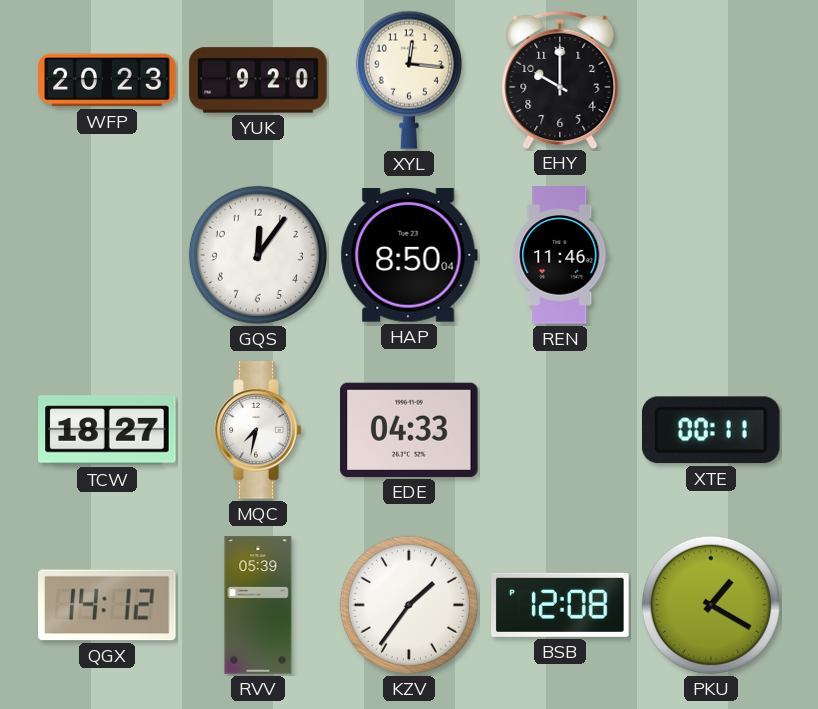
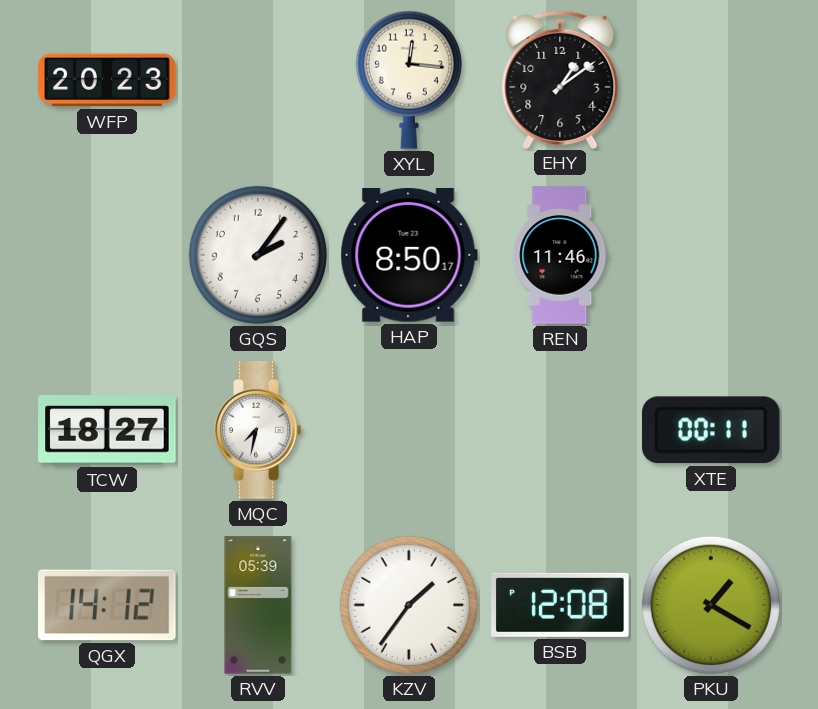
YUK: 9:20 -> none (258, 80)
EHY: 10:00 -> 1:09 (560, 79)
GQS: 12:06 -> 2:06 (258, 255)
HAP: 8:50:04 -> 8:50:17 (409, 255)
EDE: 04:33 -> none (409, 430)
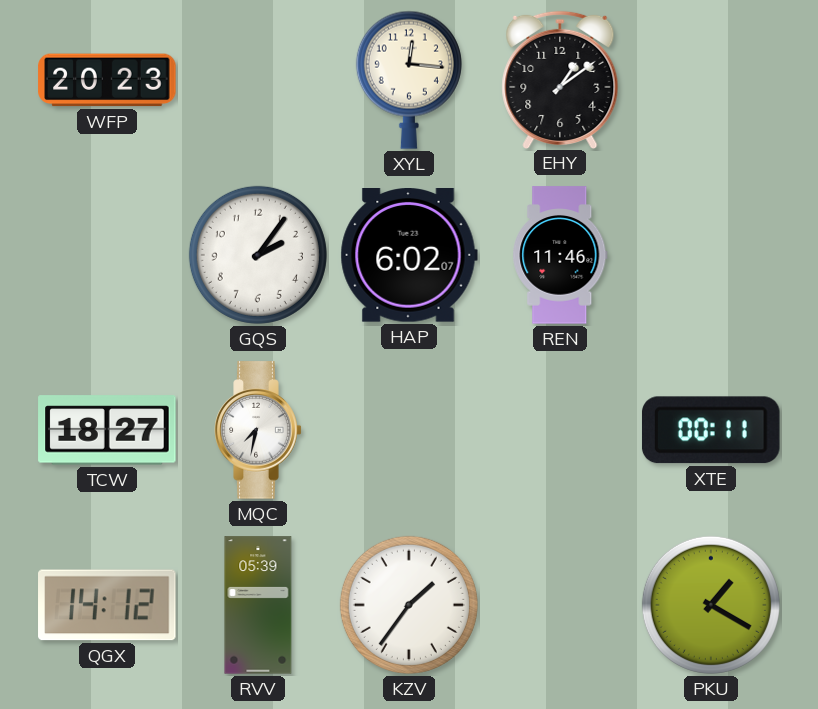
HAP: 8:50 -> 6:02 (409, 255)
BSB: 12:08 -> none (560, 605)
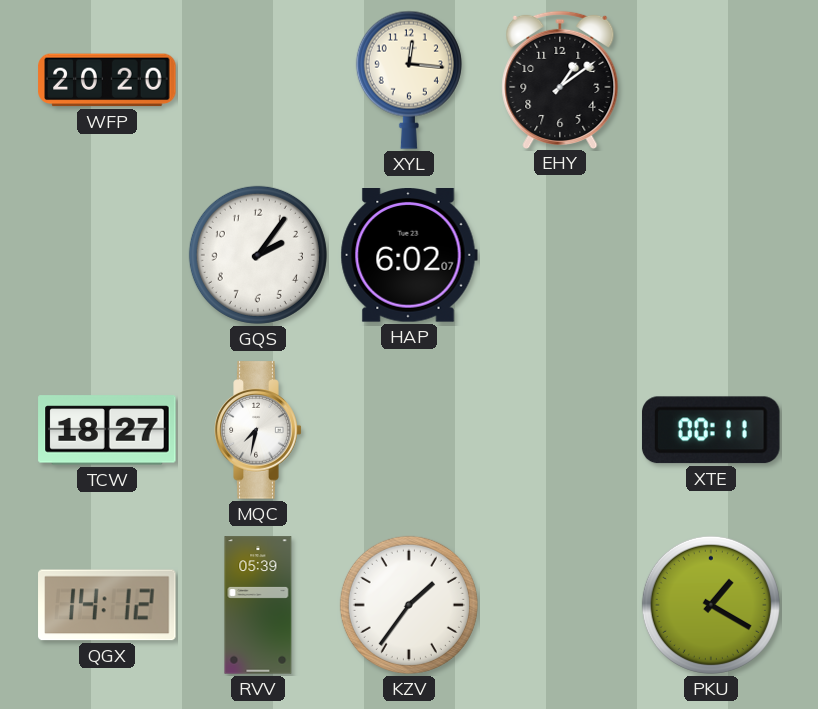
WFP: 20:23 -> 20:20 (107, 80)
REN: 11:46 -> none (560, 255)
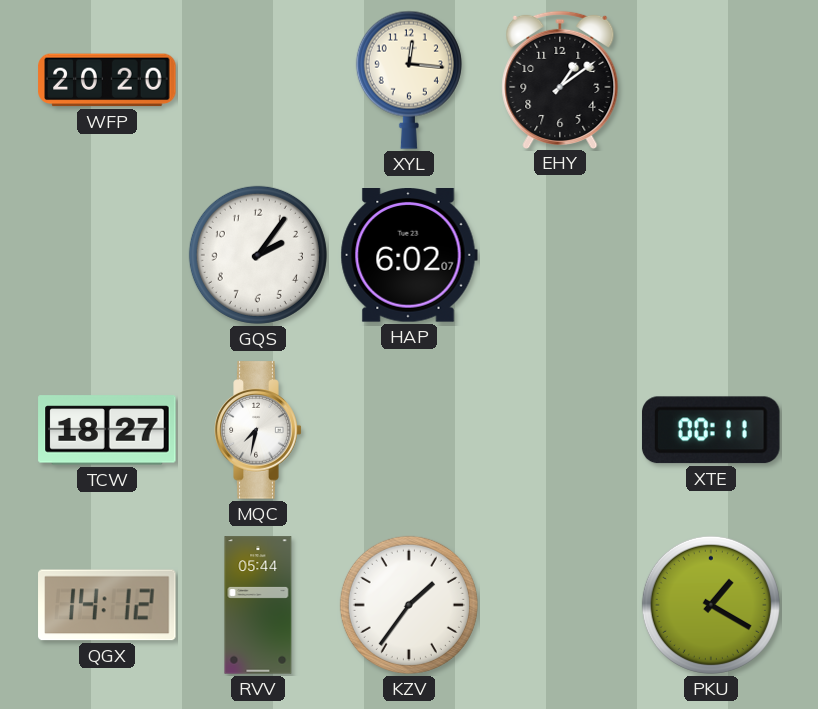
RVV: 05:39 -> 05:44 (258, 605)
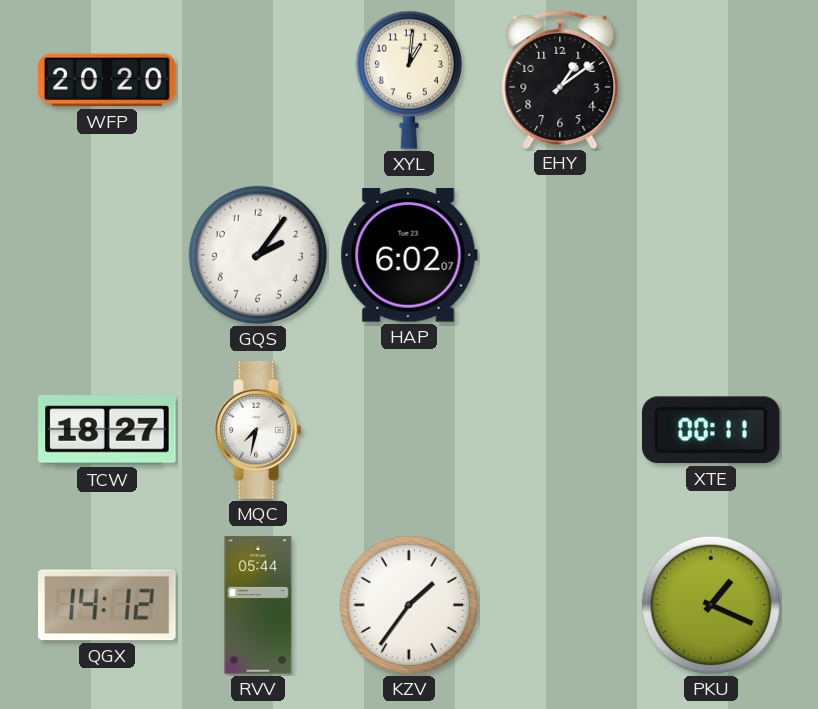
XYL: 12:16 -> 1:01 (409, 80)
PKU: 1:20 -> 1:19 (711, 605)
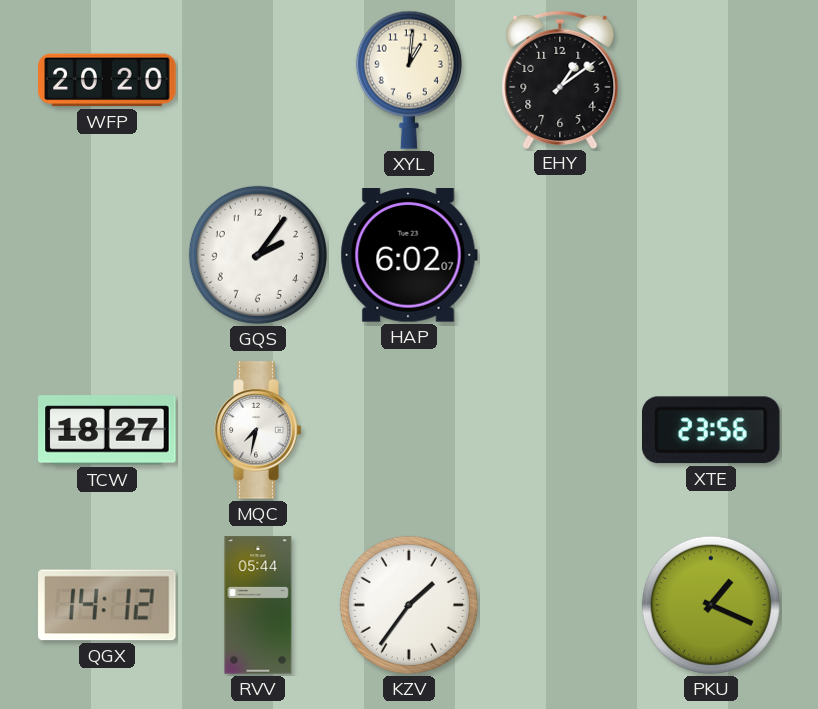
XTE: 00:11 -> 23:56 (711, 430)
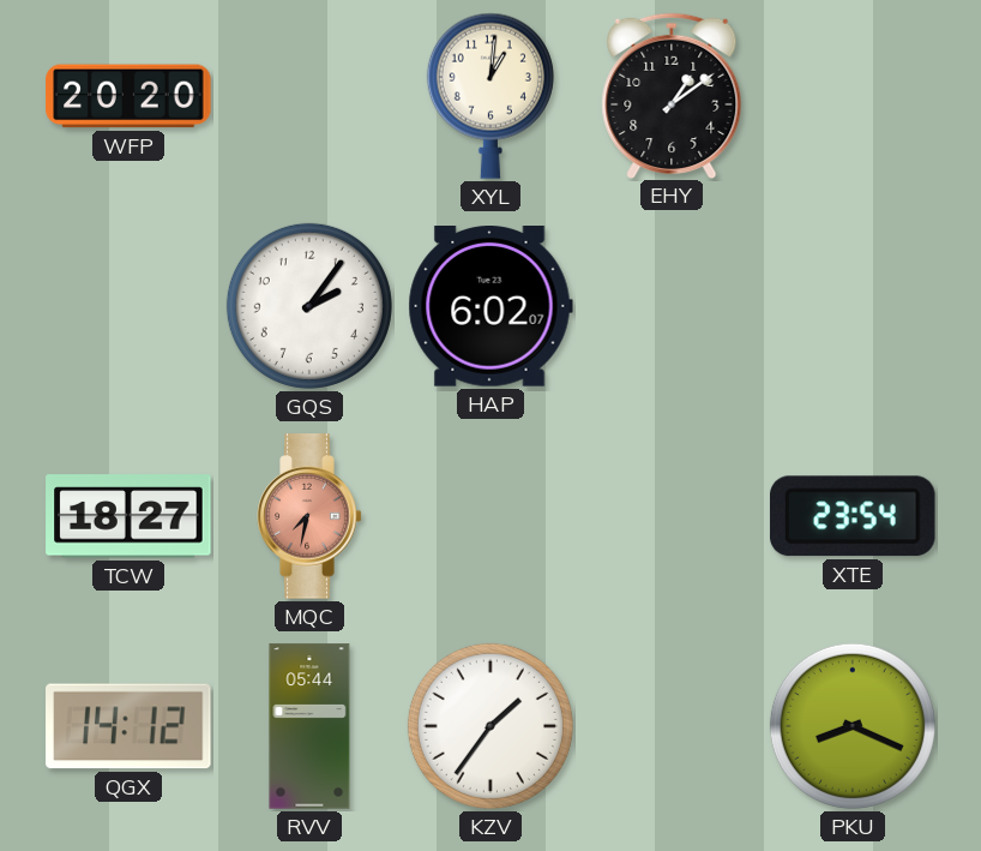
MQC dial: white -> salmon (309, 516)
XTE: 23:56 -> 23:54 (853, 516)
PKU: 1:19 -> 8:19 (853, 726)
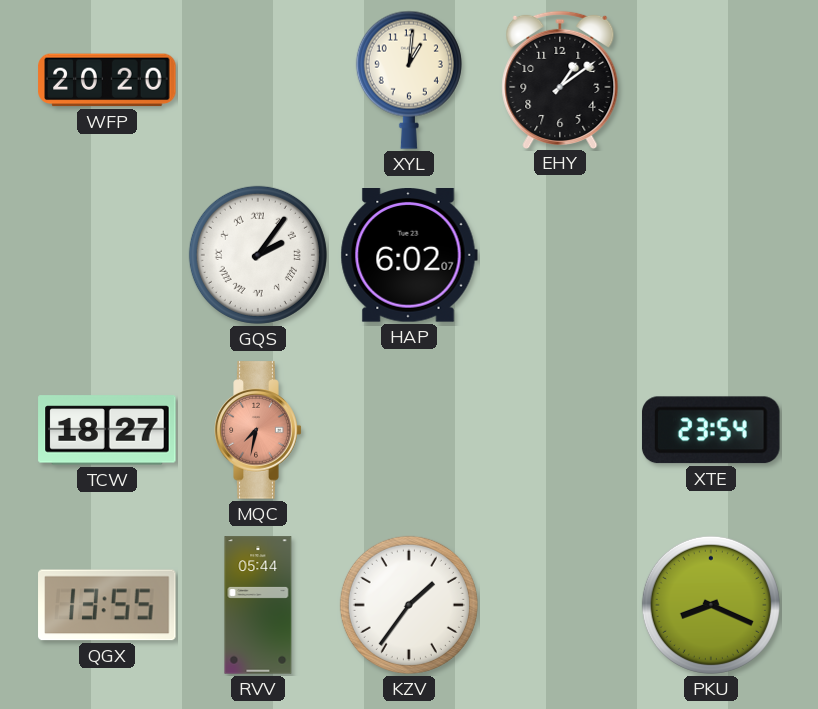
GQS numerals: Arabic -> Roman (258, 255)
QGX: 14:12 -> 13:55 (107, 605)
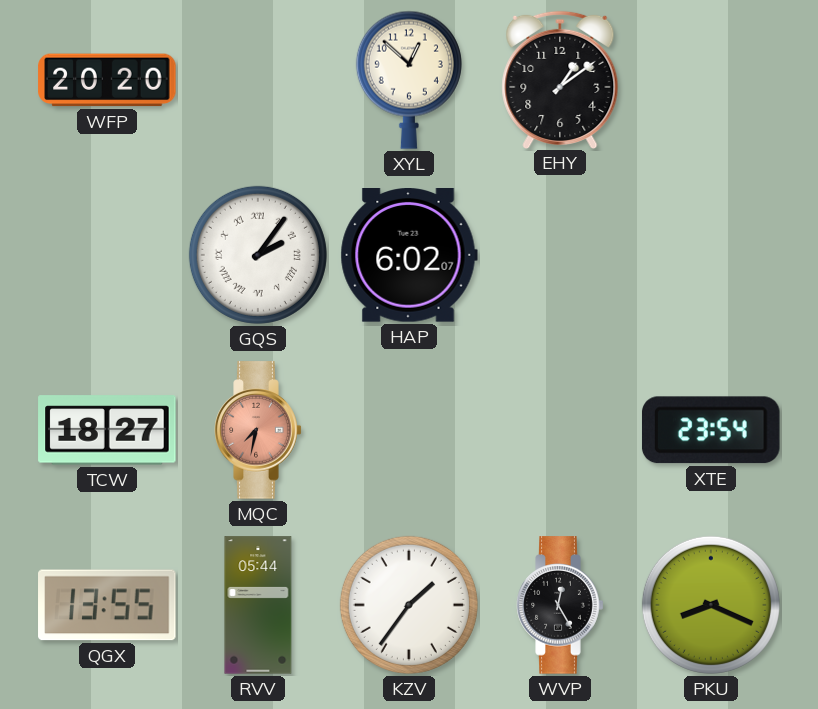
XYL: 1:01 -> 12:52 (409, 80)
WVP: none -> 12:25 (560, 605)
